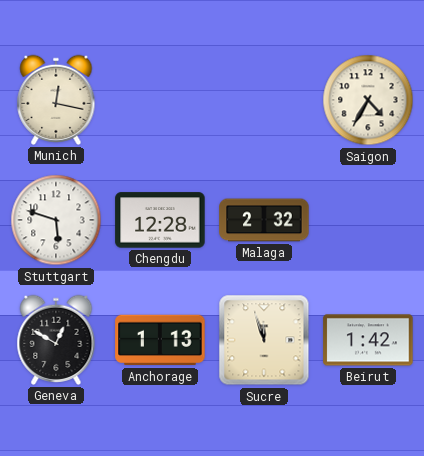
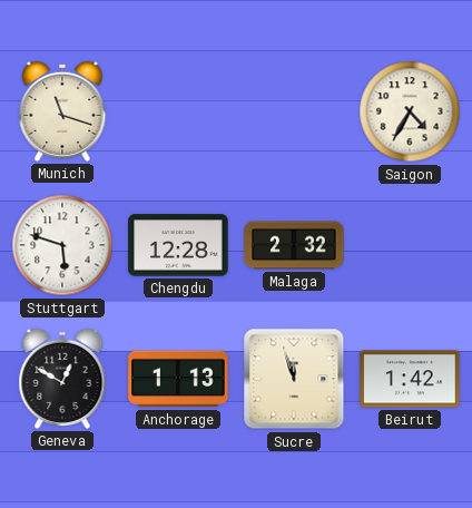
Munich: 12:17 -> 11:18 (62, 111)
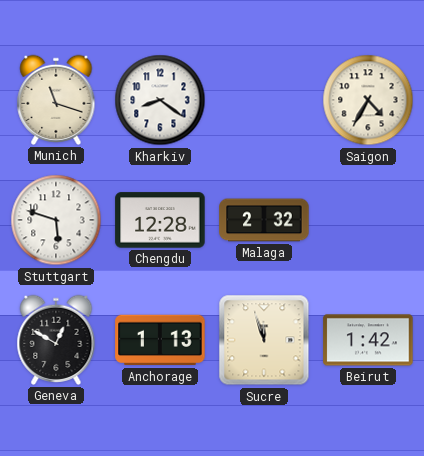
Kharkiv: none -> 8:21 (160, 100)
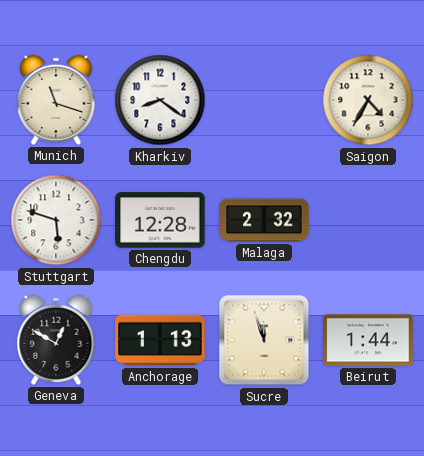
Beirut: 1:42 -> 1:44 (368, 340)
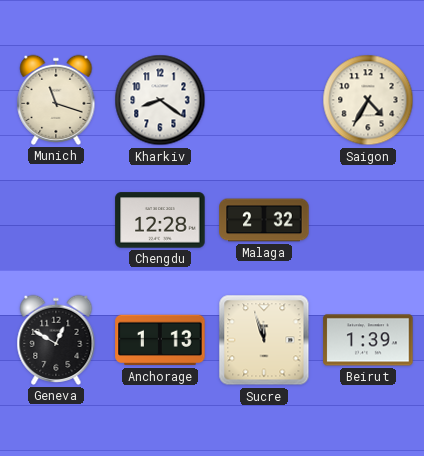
Stuttgart: 5:48 -> none (56, 220)
Beirut: 1:44 -> 1:39 (368, 340)
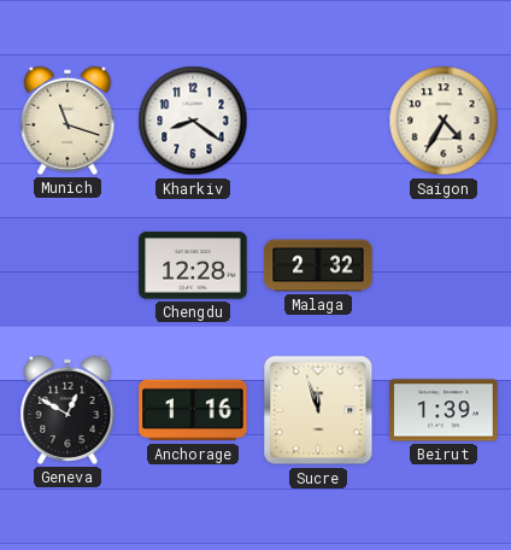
Anchorage: 1:13 -> 1:16 (193, 410)
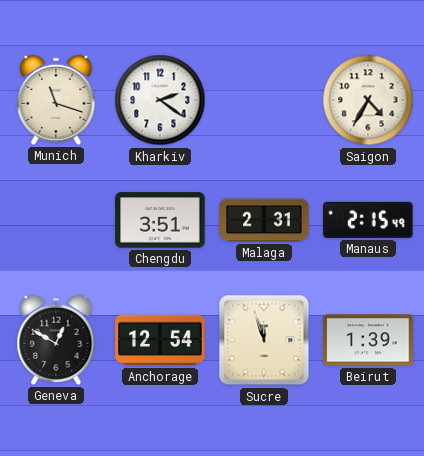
Kharkiv: 8:21 -> 2:21 (160, 100)
Chengdu: 12:28 -> 3:51 (160, 220)
Malaga: 2:32 -> 2:31 (264, 220)
Manaus: none -> 2:15 (368, 220)
Anchorage: 1:16 -> 12:54 (160, 340)
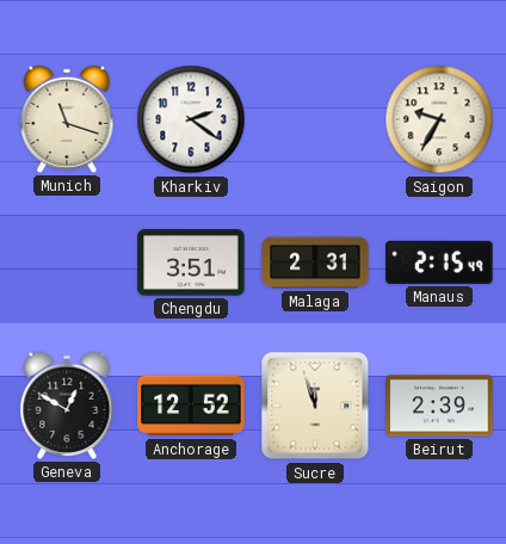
Saigon: 4:35 -> 9:35 (439, 119)
Anchorage: 12:54 -> 12:52 (191, 406)
Beirut: 1:39 -> 2:39 (439, 406)
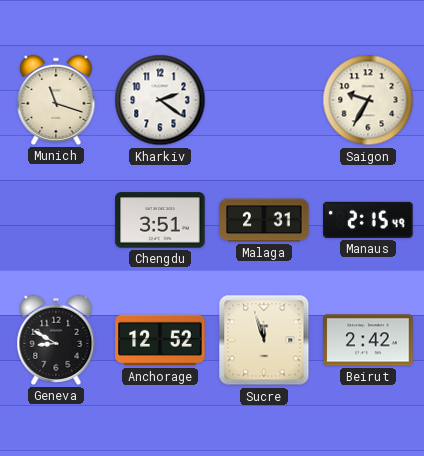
Geneva: 12:50 -> 8:50 (56, 340)
Beirut: 2:39 -> 2:42 (368, 340)
